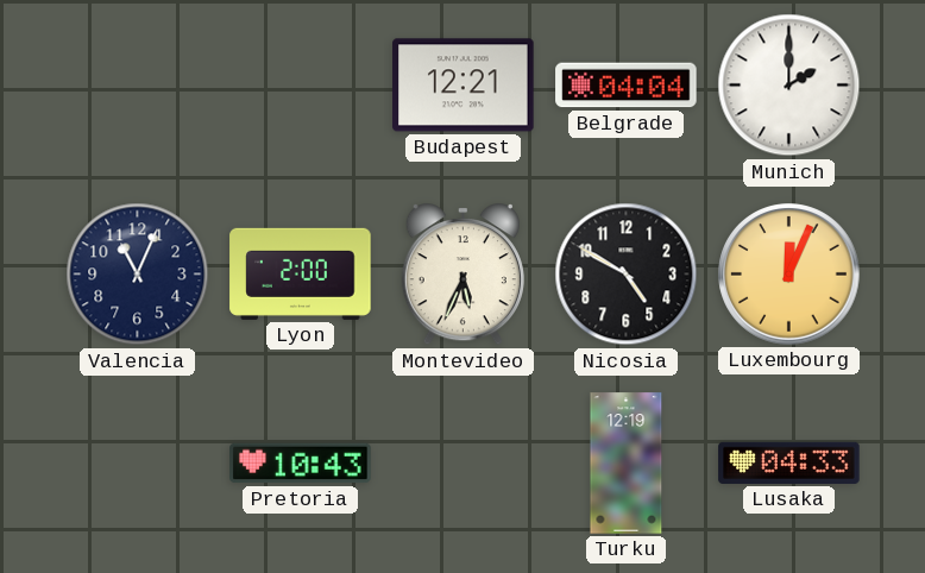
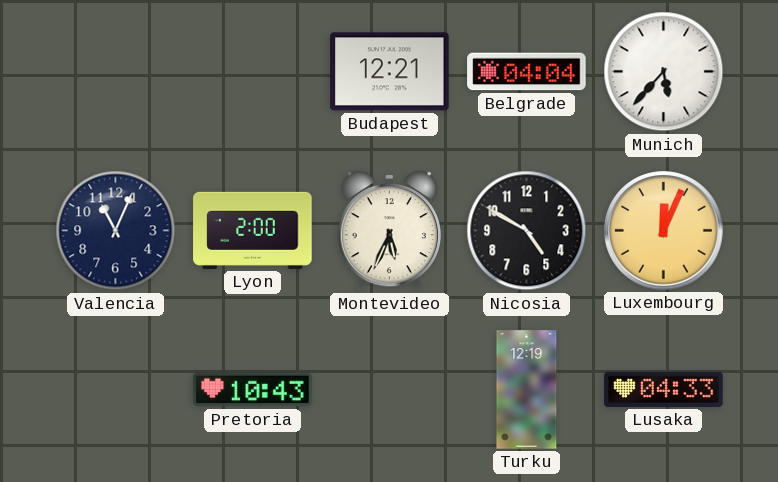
Munich: 2:00 -> 5:37 (664, 72)
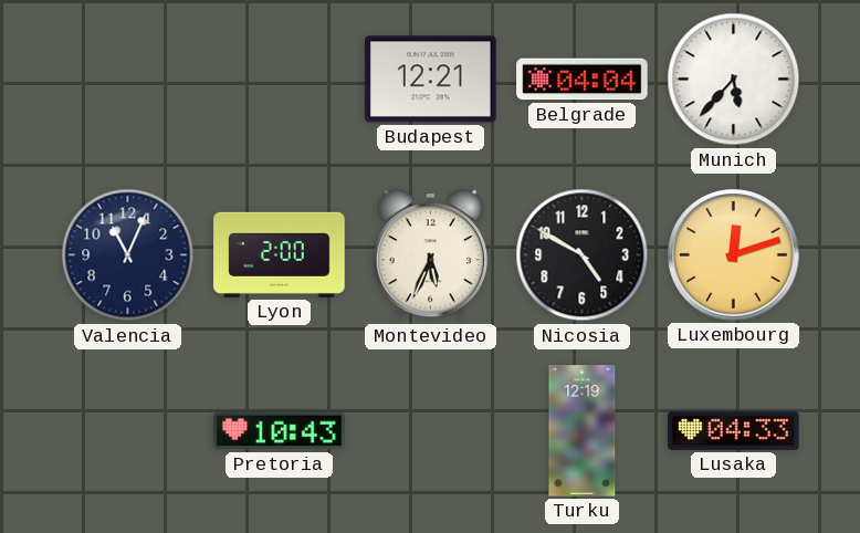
Luxembourg: 12:04 -> 12:12 (734, 255)
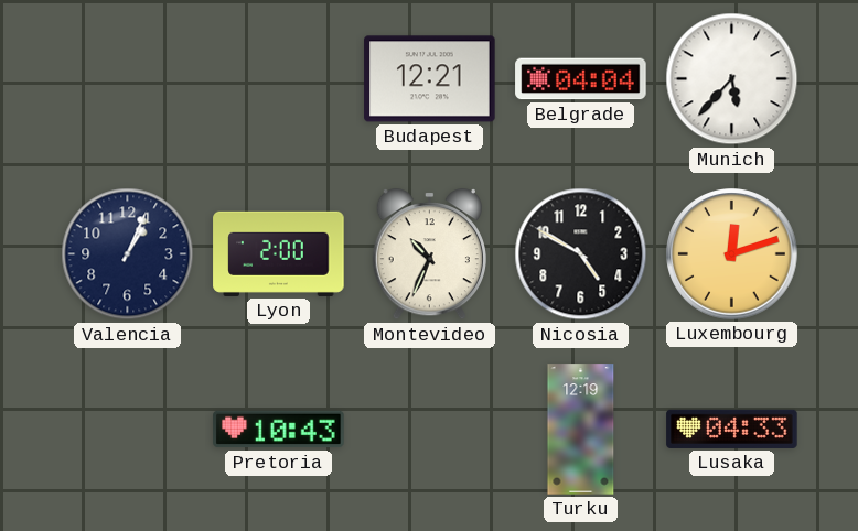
Valencia: 11:04 -> 1:04 (128, 254)
Montevideo: 5:34 -> 10:34 (429, 254)
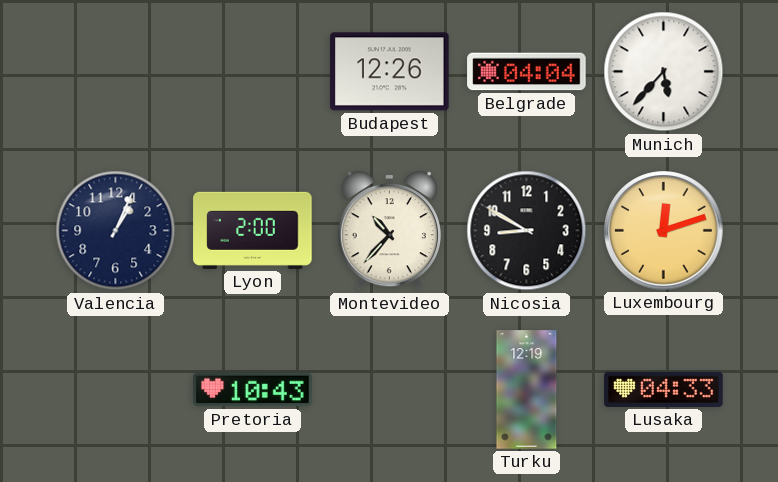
Budapest: 12:21 -> 12:26 (390, 72)
Montevideo: 10:34 -> 10:37 (389, 231)
Nicosia: 4:50 -> 8:50 (527, 231)
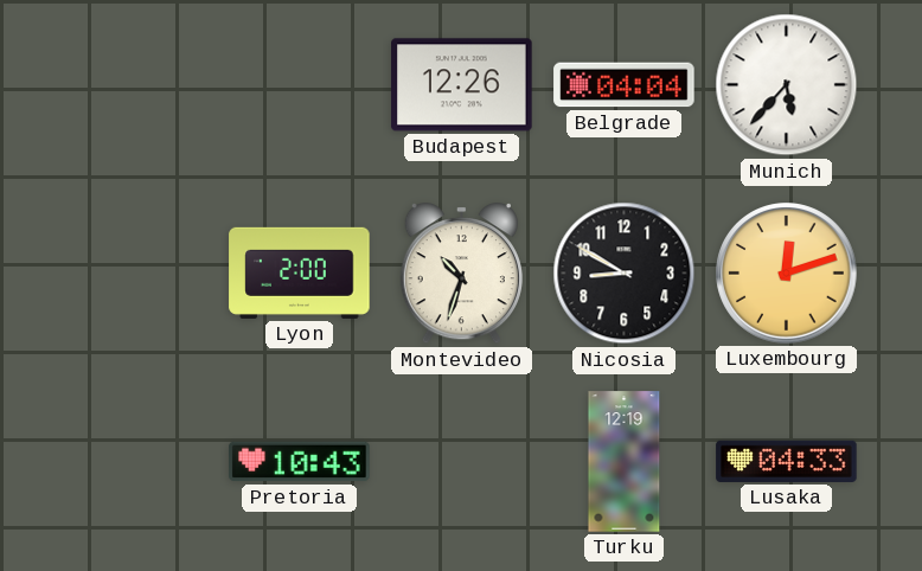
Valencia: 1:04 -> none (116, 231)
Montevideo: 10:37 -> 10:33 (461, 274)
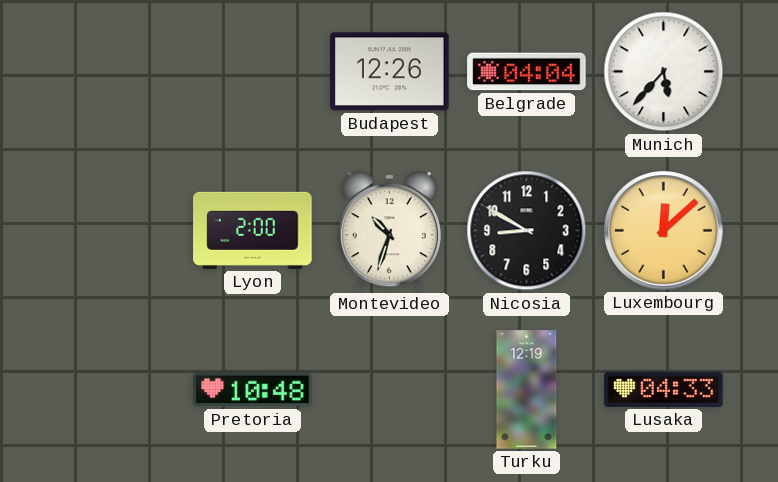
Luxembourg: 12:12 -> 12:08 (664, 231)
Pretoria: 10:43 -> 10:48 (253, 390)
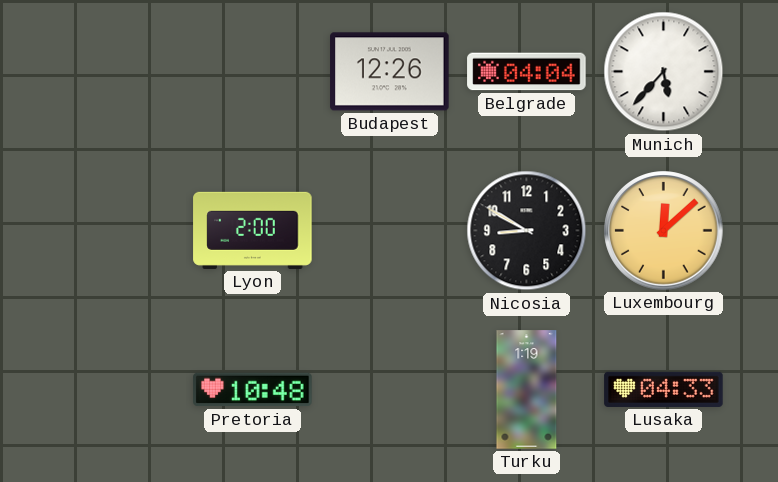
Montevideo: 10:33 -> none (389, 231)
Turku: 12:19 -> 1:19 (527, 390)
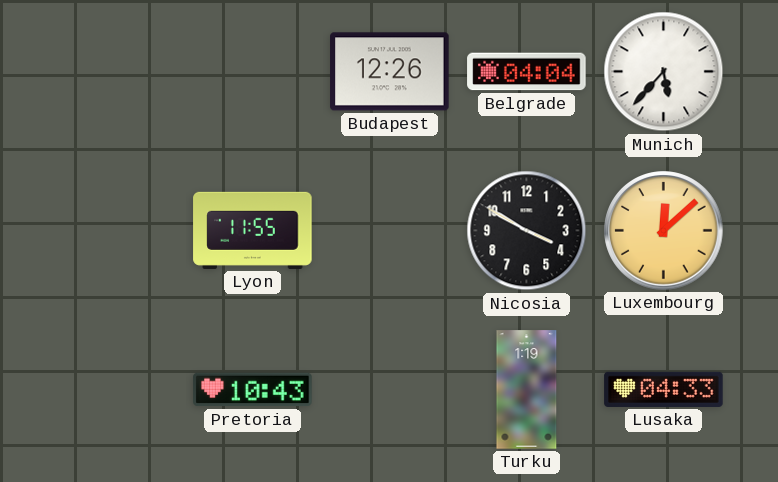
Lyon: 2:00 -> 11:55 (253, 230)
Nicosia: 8:50 -> 3:50 (527, 231)
Pretoria: 10:48 -> 10:43 (253, 390)
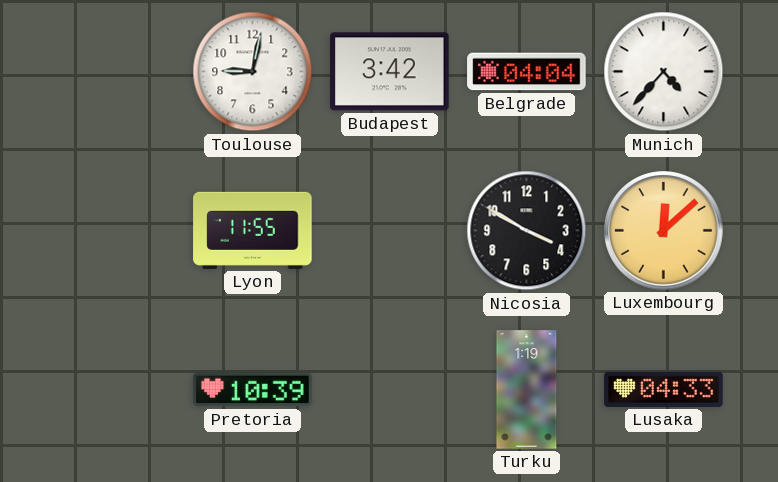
Toulouse: none -> 9:02 (253, 72)
Budapest: 12:26 -> 3:42 (390, 72)
Munich: 5:37 -> 4:37 (664, 72)
Pretoria: 10:43 -> 10:39 (253, 390)
